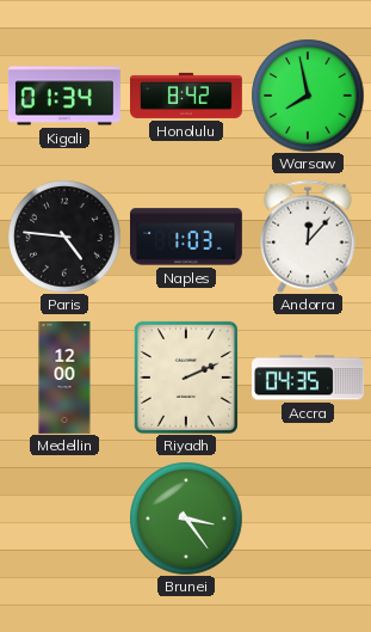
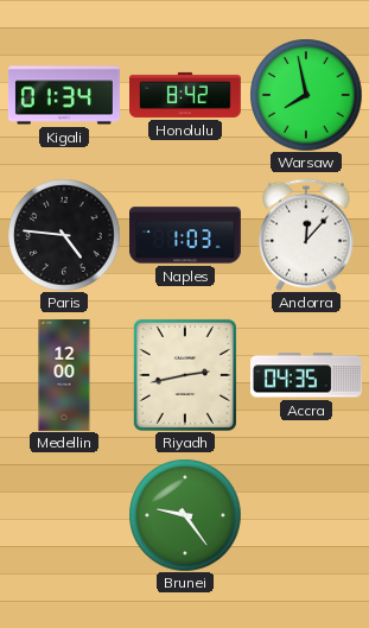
Riyadh: 2:11 -> 2:43 (185, 375)
Brunei: 3:24 -> 9:24 (185, 515)
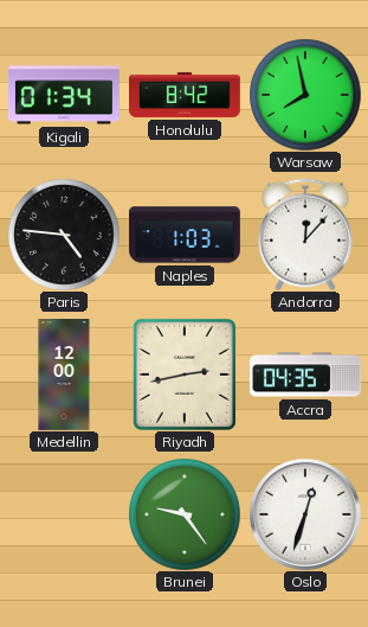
Oslo: none -> 12:33 (305, 514)
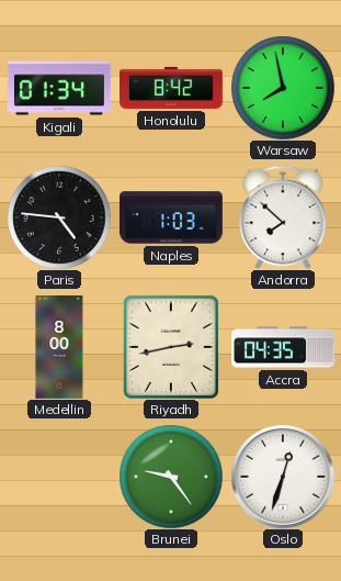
Andorra: 12:07 -> 7:52 (283, 217)
Medellin: 12:00 -> 8:00 (59, 348)
